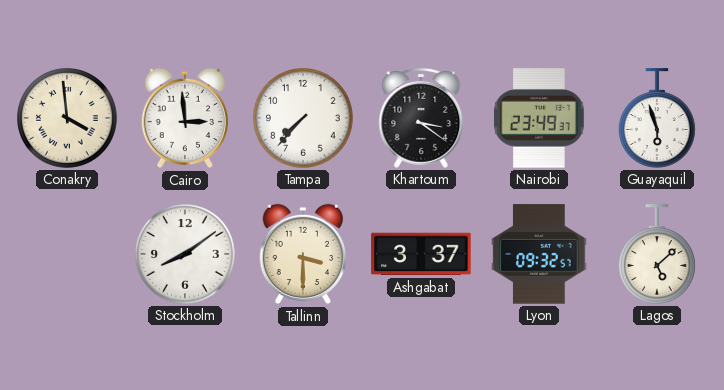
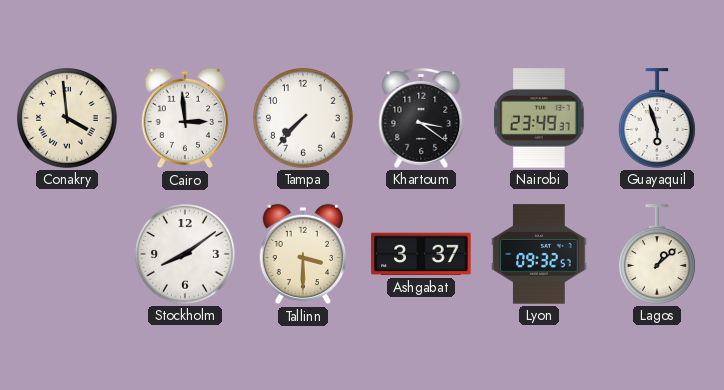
Lagos: 5:08 -> 1:08 (657, 254)
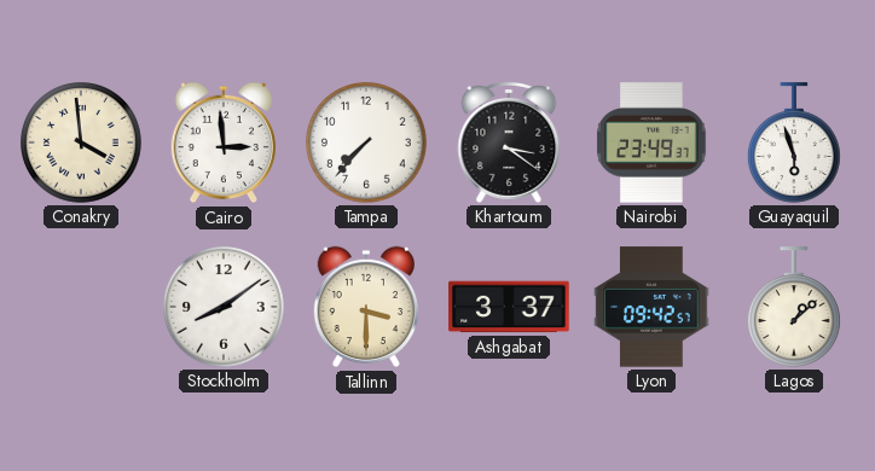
Lyon: 09:32 -> 09:42 (651, 307)
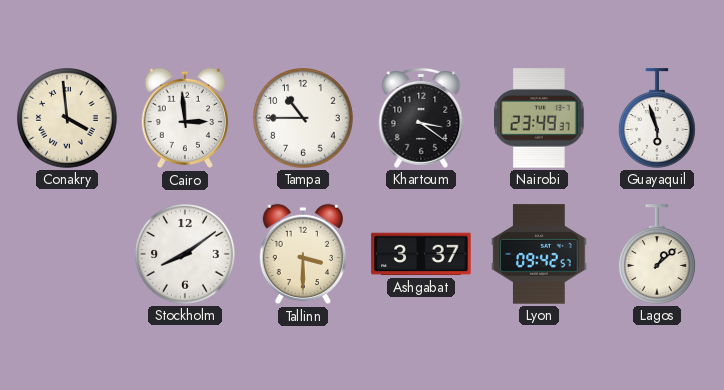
Tampa: 7:37 -> 10:45 (304, 119)
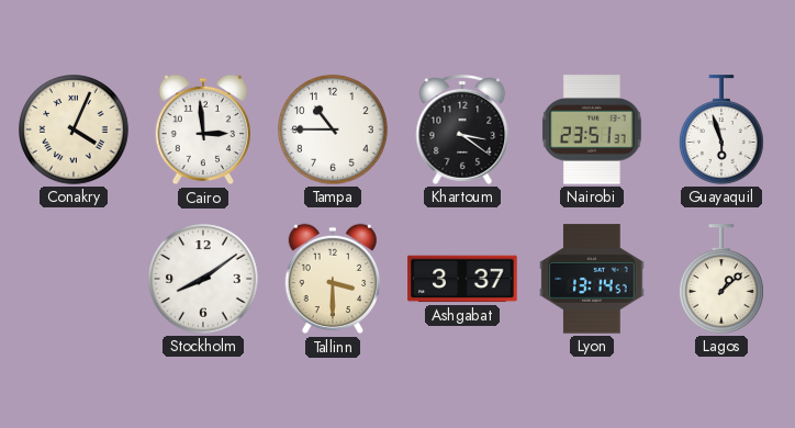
Conakry: 3:59 -> 4:04 (75, 131)
Nairobi: 23:49 -> 23:51 (592, 129)
Lyon: 09:42 -> 13:14 (592, 279)
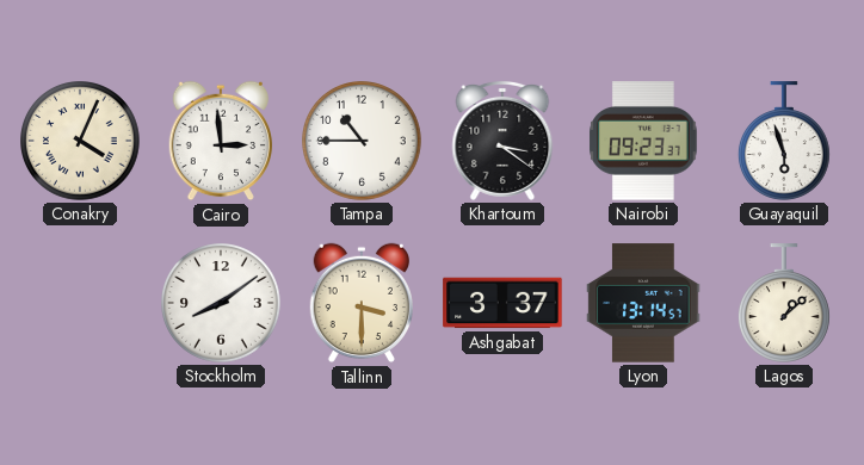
Nairobi: 23:51 -> 09:23 (643, 141)
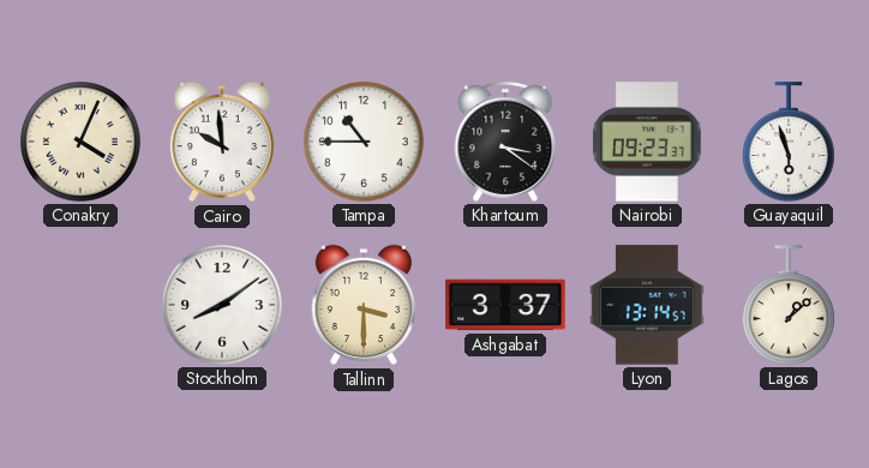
Cairo: 2:59 -> 9:59 (221, 142)
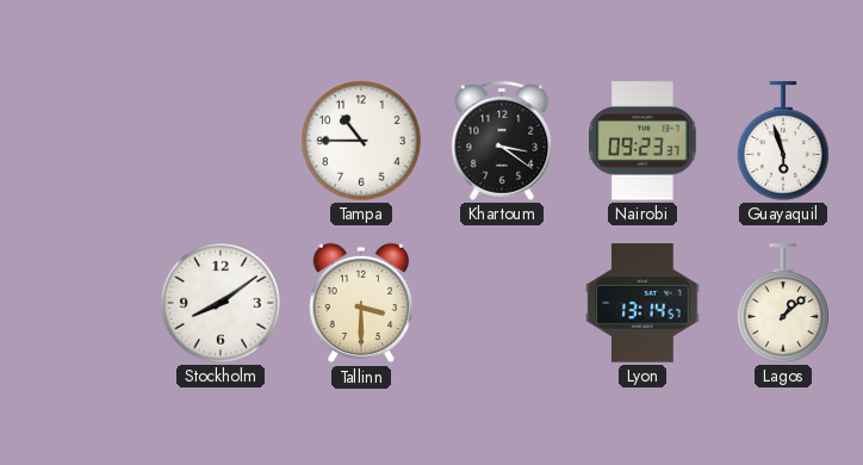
Conakry: 4:04 -> none (82, 143)
Cairo: 9:59 -> none (221, 142)
Ashgabat: 3:37 -> none (505, 305)
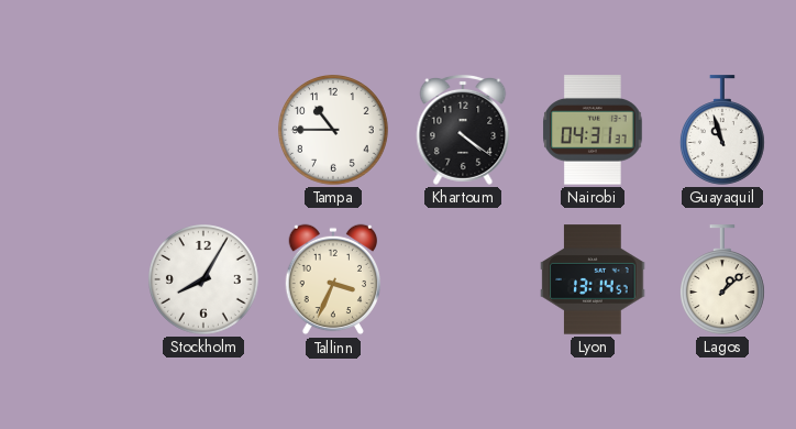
Khartoum: 3:21 -> 4:21 (463, 130)
Nairobi: 09:23 -> 04:31 (593, 130)
Guayaquil: 5:57 -> 10:57 (722, 130)
Stockholm: 8:09 -> 8:05 (204, 280)
Tallinn: 3:30 -> 3:34 (332, 279)
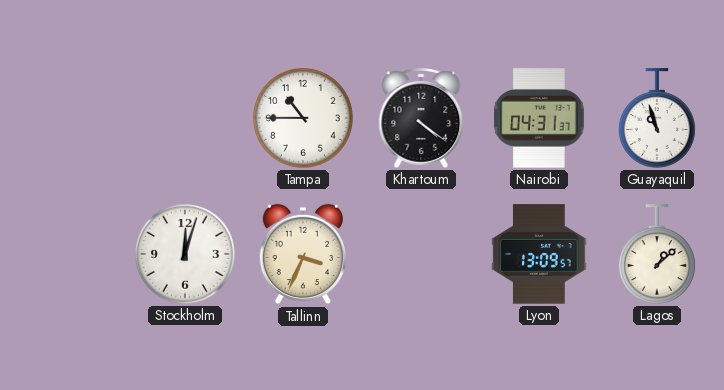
Stockholm: 8:05 -> 12:03 (186, 255)
Lyon: 13:14 -> 13:09 (539, 254)
